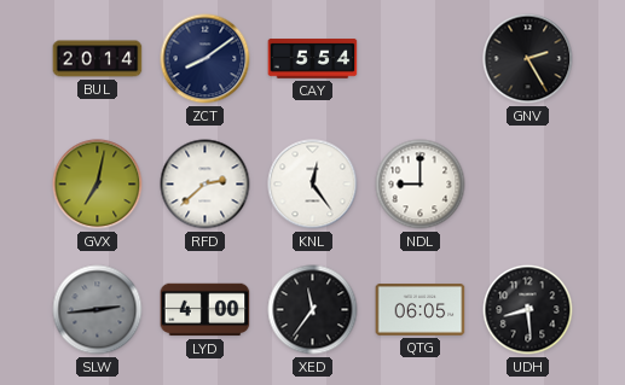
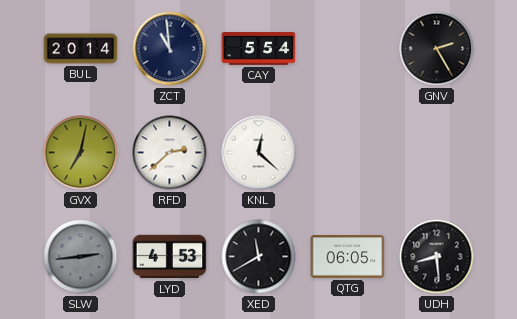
ZCT: 8:09 -> 10:59 (170, 49)
KNL: 12:24 -> 12:22 (259, 153)
NDL: 9:00 -> none (421, 185)
LYD: 4:00 -> 4:53 (170, 257)
XED: 11:36 -> 11:40 (259, 257)
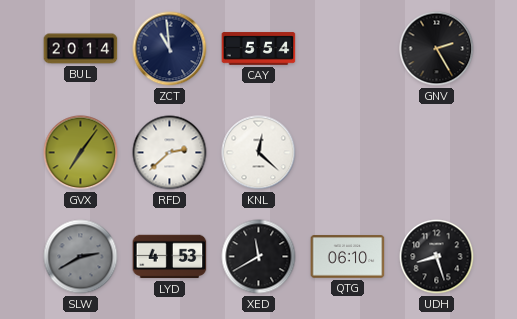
GVX: 7:02 -> 7:06 (81, 153)
SLW: 2:44 -> 2:40 (81, 257)
QTG: 06:05 -> 06:10 (348, 257)
UDH: 8:29 -> 8:27 (437, 257)
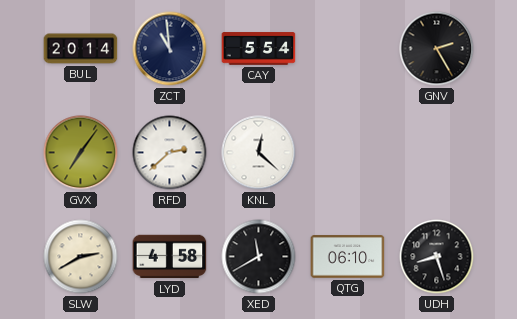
SLW dial: grey -> cream (81, 257)
LYD: 4:53 -> 4:58 (170, 257)
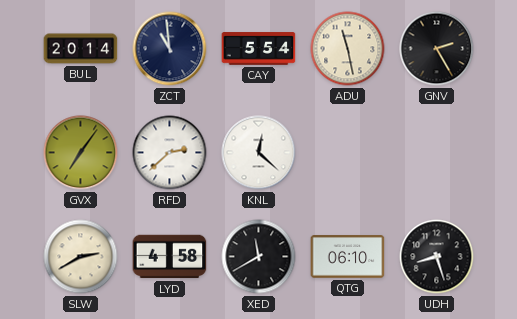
ADU: none -> 11:28 (348, 49)
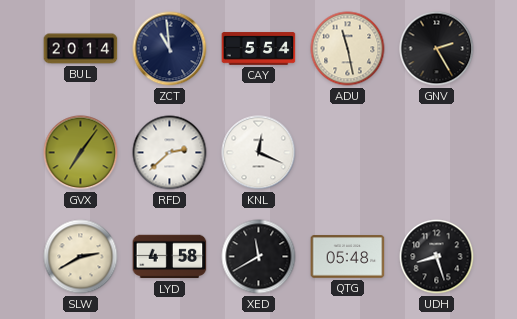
KNL: 12:22 -> 12:19 (259, 153)
QTG: 06:10 -> 05:48 (348, 257)
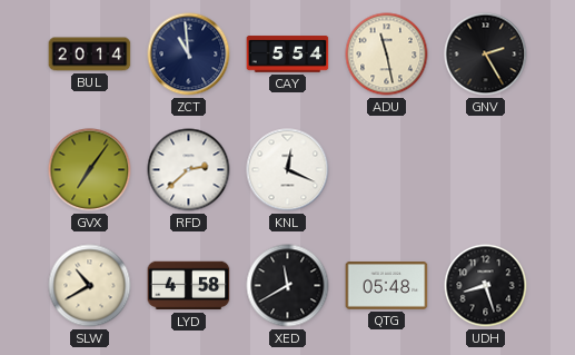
SLW: 2:40 -> 10:40 (90, 286)
